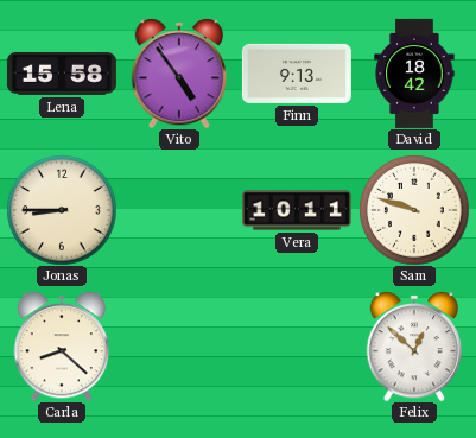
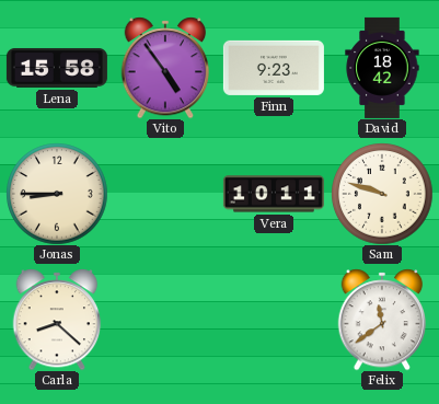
Finn: 9:13 -> 9:23 (274, 68)
Felix: 12:52 -> 11:39 (382, 320)
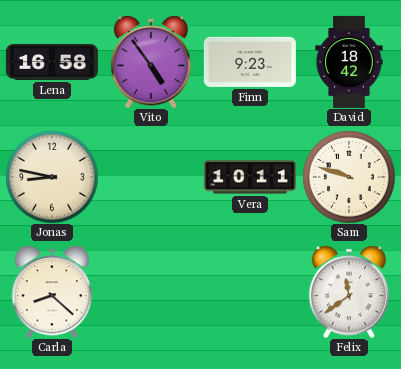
Lena: 15:58 -> 16:58 (52, 62)
Jonas: 8:45 -> 8:47 (52, 177)
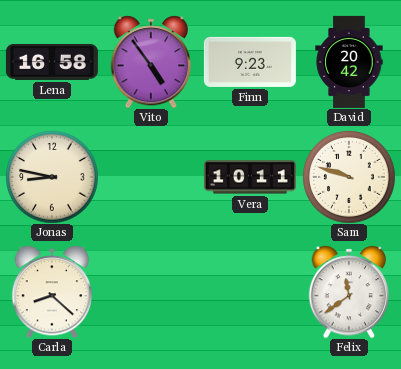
David: 18:42 -> 20:42 (349, 62)
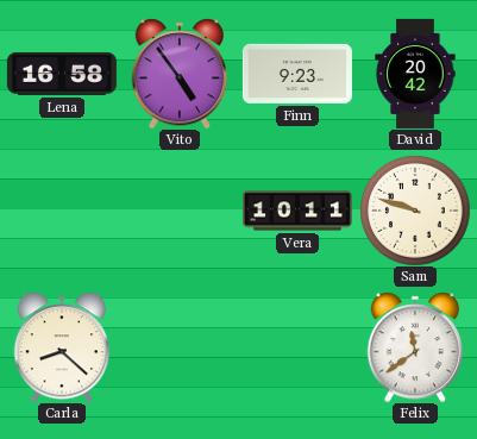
Jonas: 8:47 -> none (52, 177)
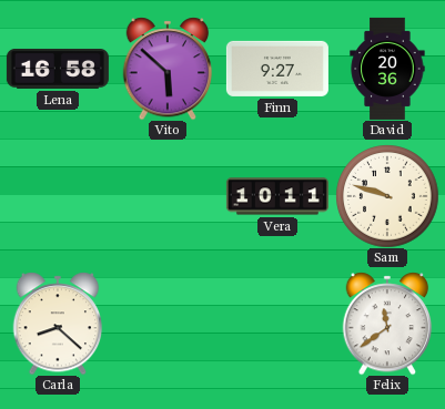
Vito: 4:54 -> 5:52 (168, 69)
Finn: 9:23 -> 9:27 (277, 69)
David: 20:42 -> 20:36 (387, 69)
